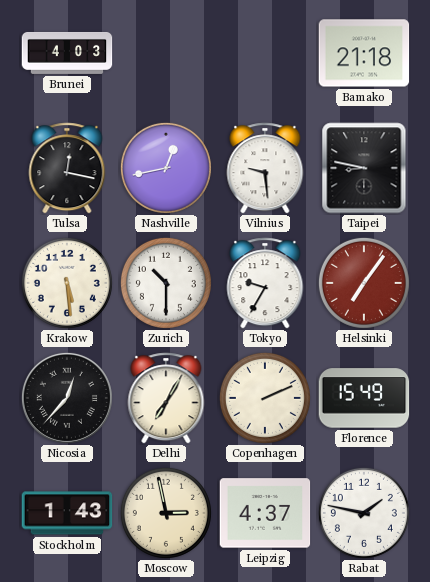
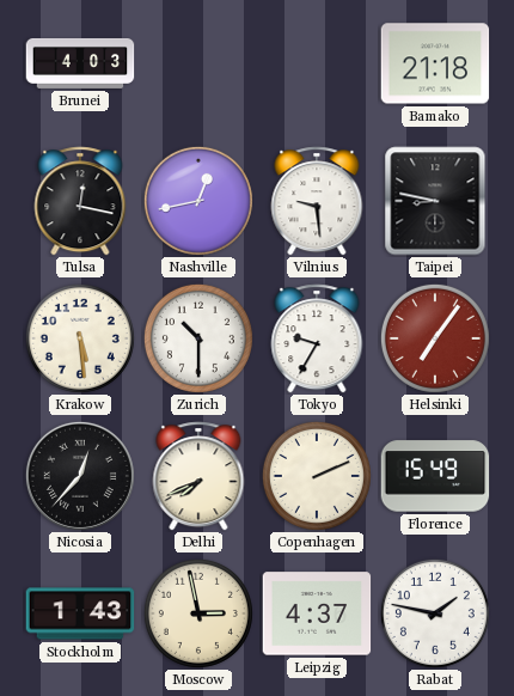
Delhi: 7:05 -> 7:41 (198, 476)
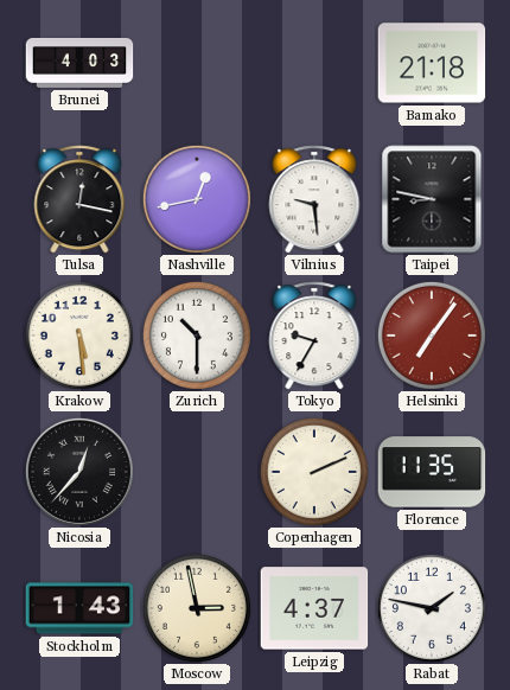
Delhi: 7:41 -> none (198, 476)
Florence: 15:49 -> 11:35 (432, 472)
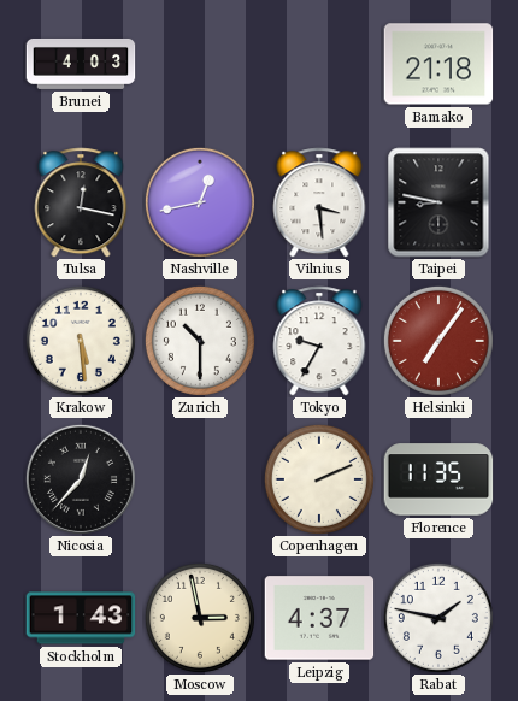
Vilnius: 9:29 -> 3:29 (319, 202)
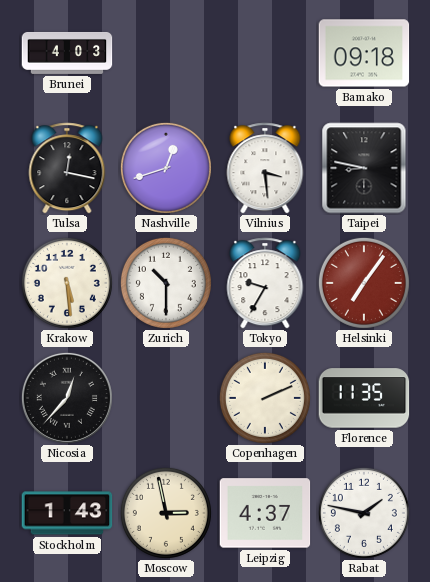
Bamako: 21:18 -> 09:18 (364, 53)
Nashville: 12:43 -> 12:42 (166, 168)
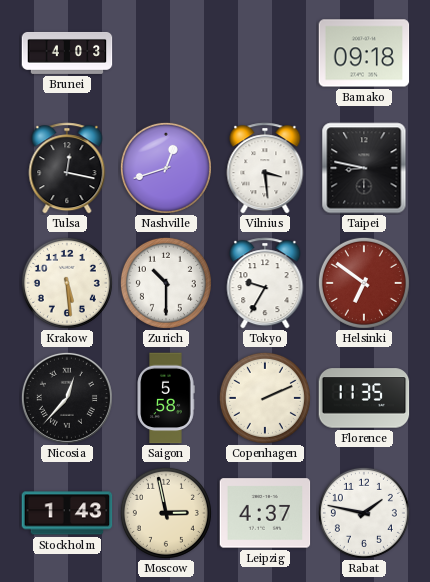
Helsinki: 7:06 -> 6:51 (364, 283)
Saigon: none -> 5:58 (166, 398)
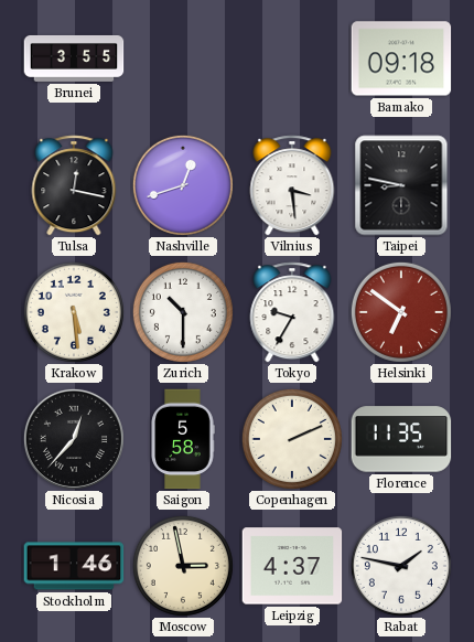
Brunei: 4:03 -> 3:55 (74, 58)
Stockholm: 1:43 -> 1:46 (74, 566)
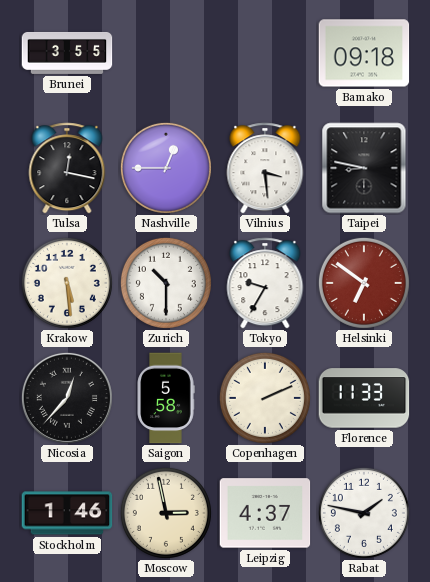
Nashville: 12:42 -> 12:45 (166, 168)
Florence: 11:35 -> 11:33 (364, 398)
